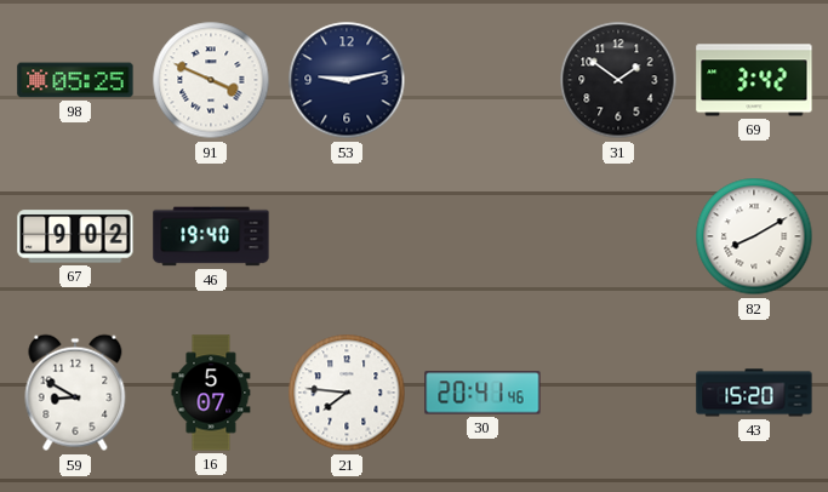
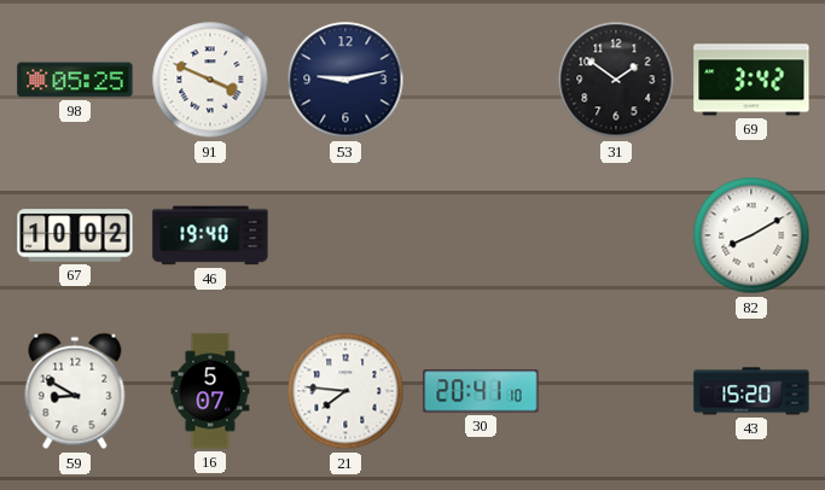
67: 9:02 -> 10:02 (75, 235)
30: 20:41:46 -> 20:41:10 (481, 391)
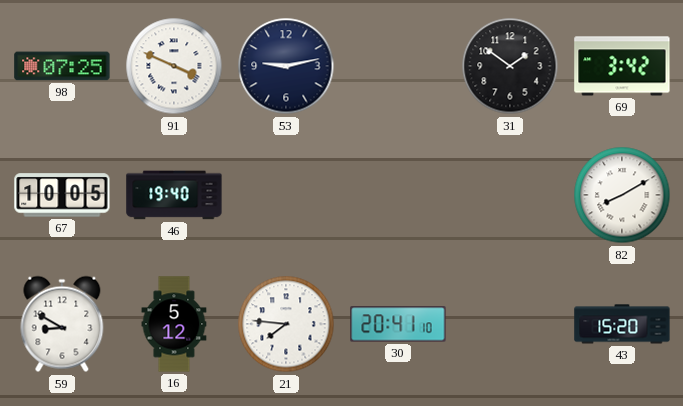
98: 05:25 -> 07:25 (62, 66)
67: 10:02 -> 10:05 (62, 195)
16: 5:07 -> 5:12 (174, 324)
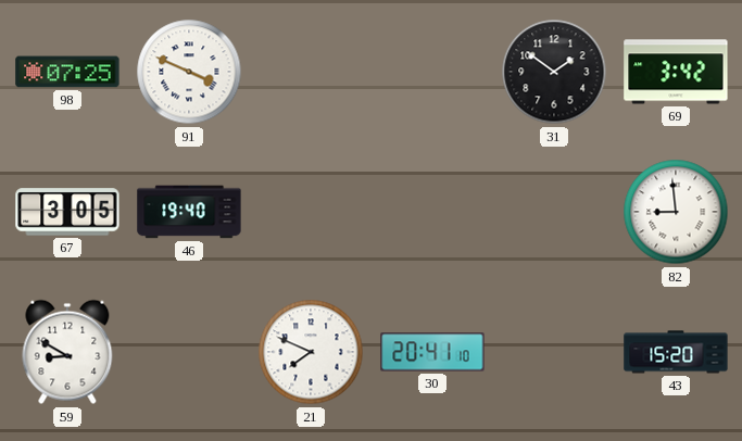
53: 9:13 -> none (286, 66)
67: 10:05 -> 3:05 (67, 212)
82: 8:10 -> 8:59 (676, 212)
16: 5:12 -> none (174, 324)
21: 7:46 -> 7:49 (311, 352)
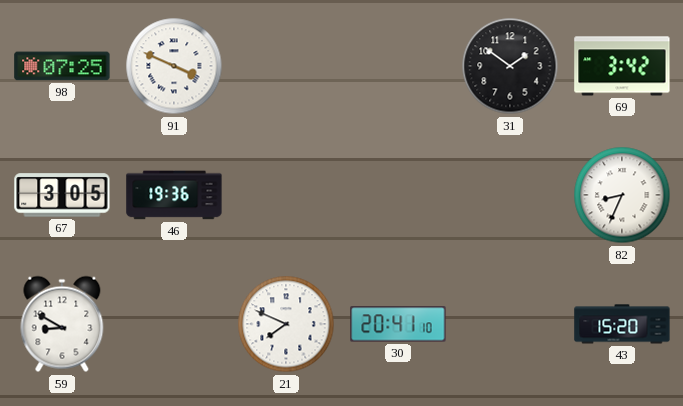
46: 19:40 -> 19:36 (174, 195)
82: 8:59 -> 8:34 (622, 195)
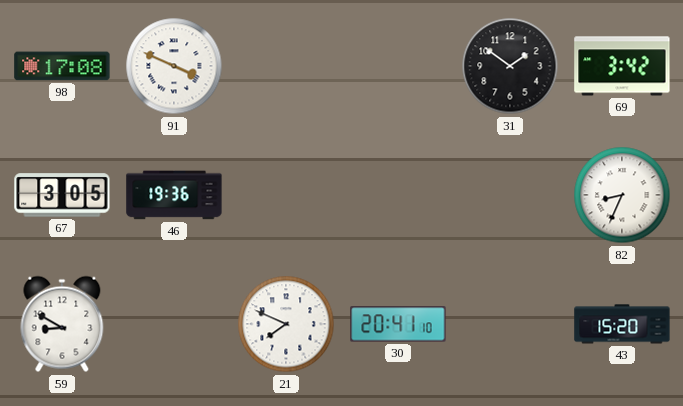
98: 07:25 -> 17:08 (62, 66)
